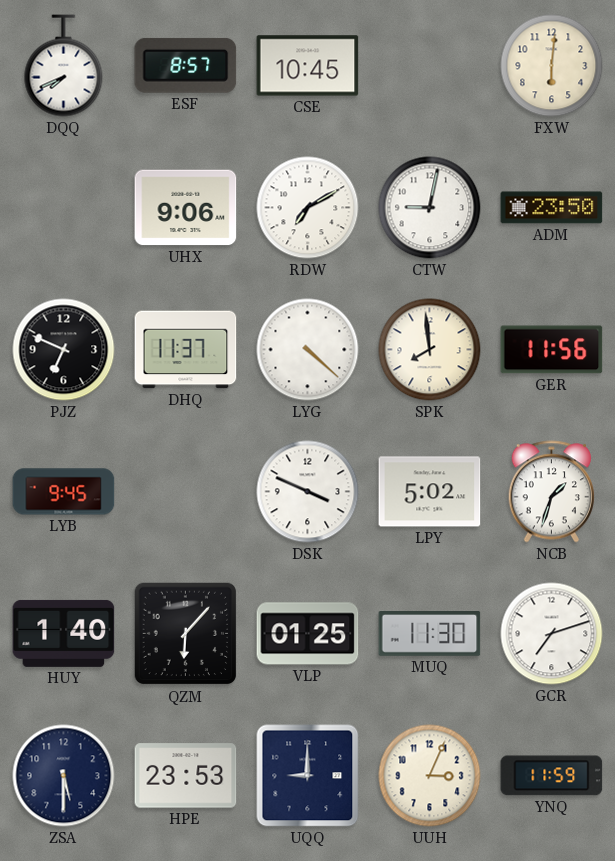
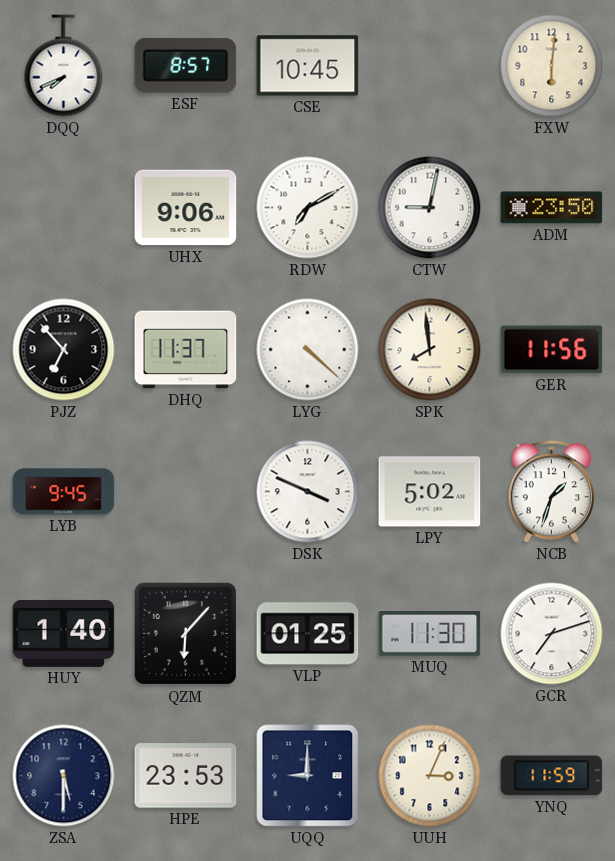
PJZ: 6:49 -> 6:53 (64, 350)
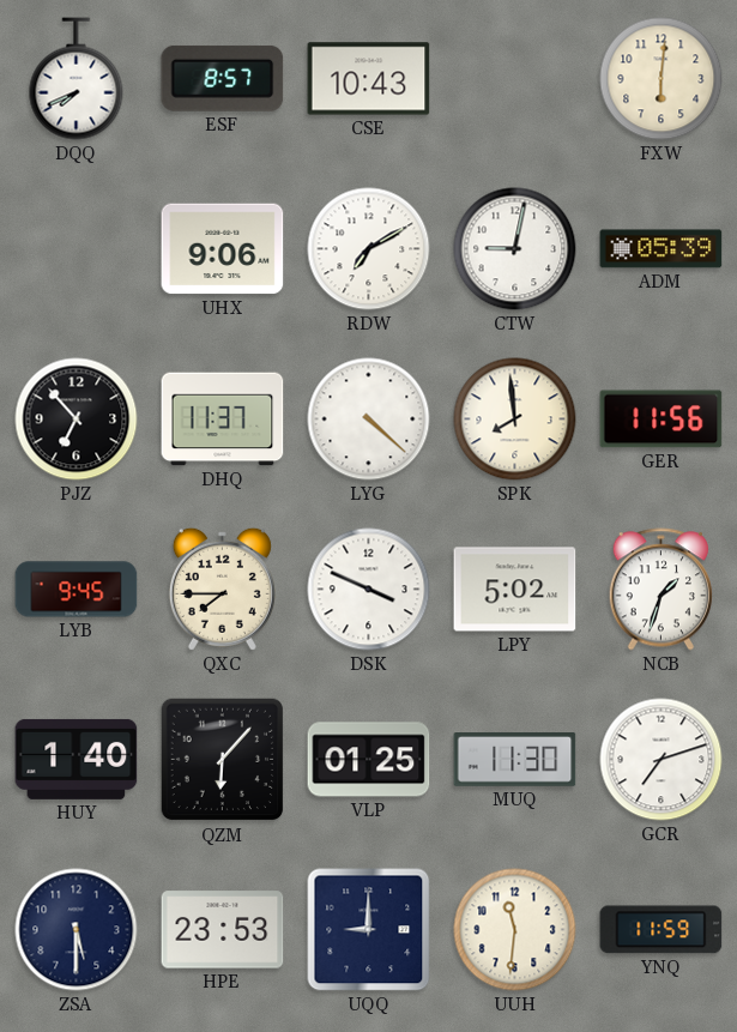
CSE: 10:45 -> 10:43 (369, 79)
ADM: 23:50 -> 05:39 (662, 249)
QXC: none -> 7:45 (222, 589)
UUH: 3:04 -> 11:31 (515, 930)
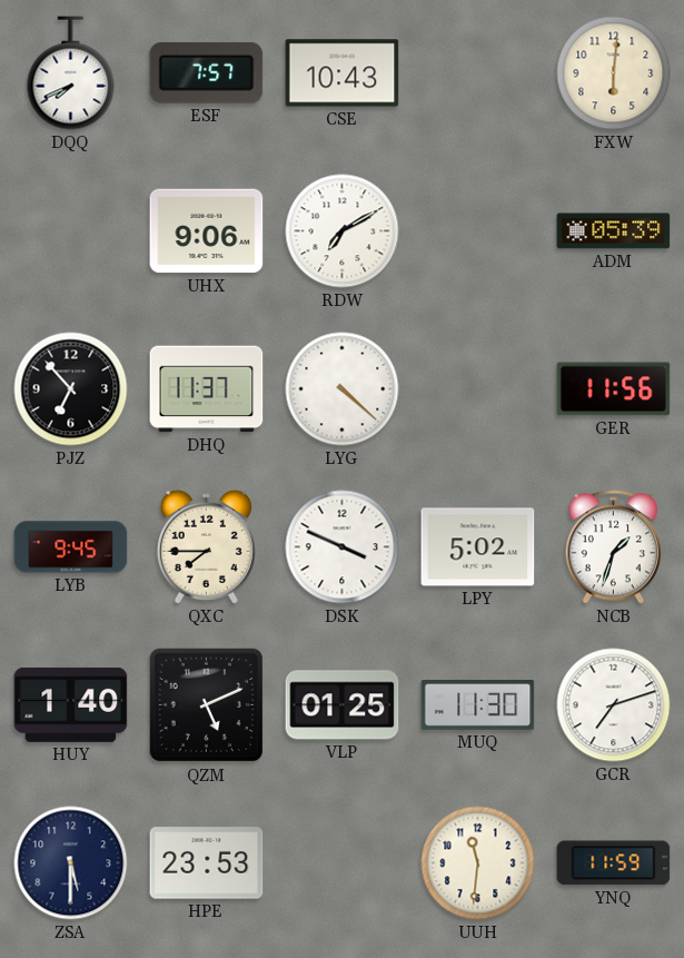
ESF: 8:57 -> 7:57 (207, 72)
CTW: 9:02 -> none (515, 249)
SPK: 7:59 -> none (515, 420)
QZM: 6:07 -> 5:11 (207, 705)
UQQ: 9:00 -> none (369, 930)
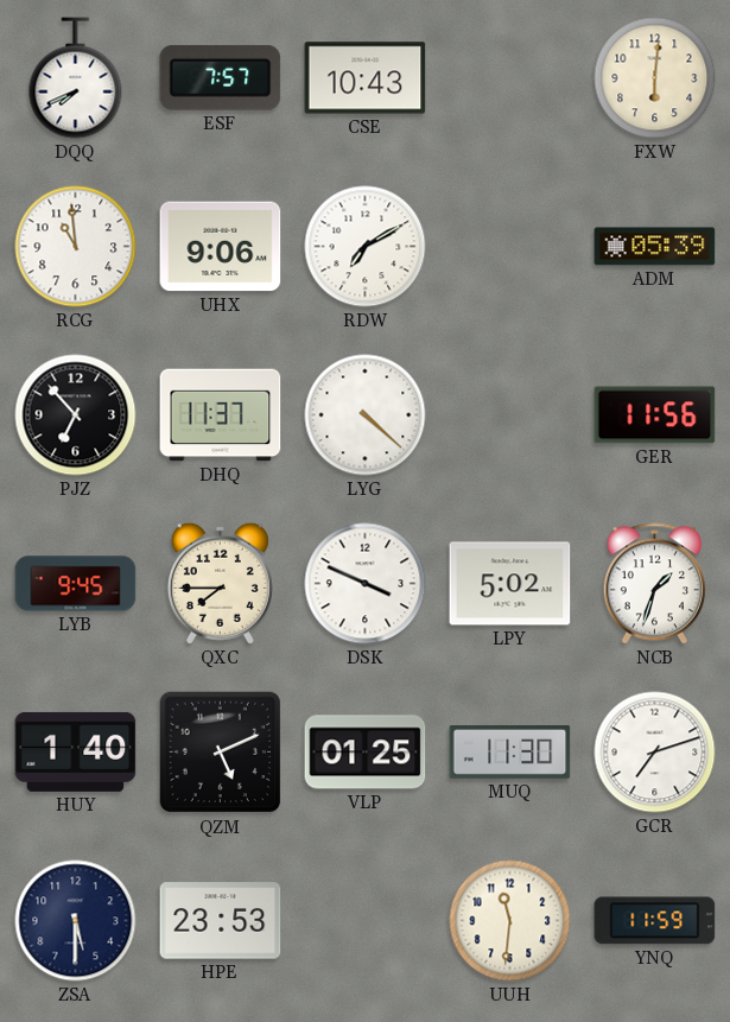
RCG: none -> 10:59 (76, 247)
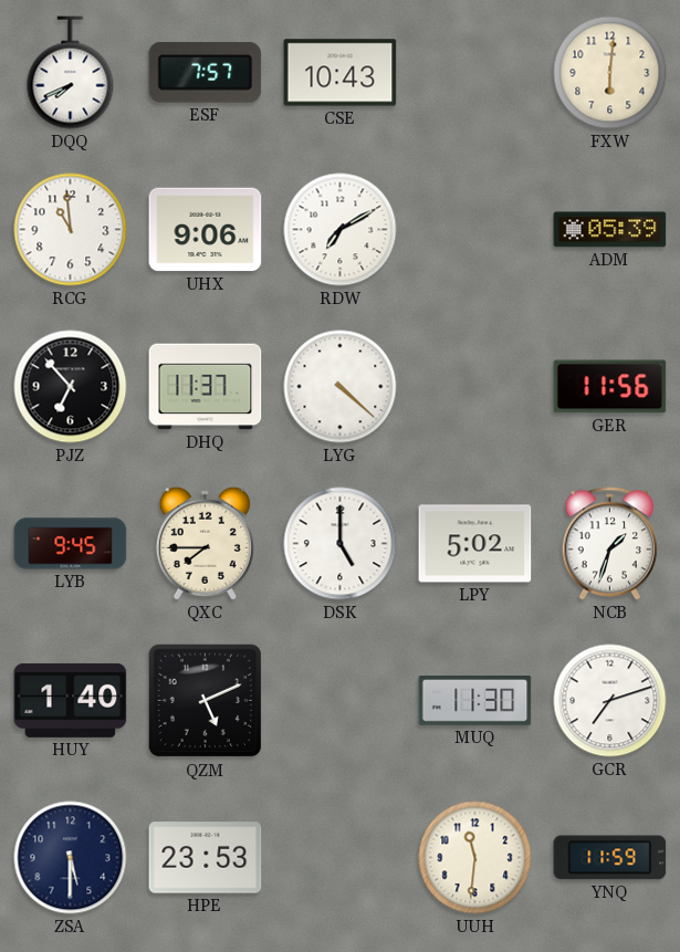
DSK: 3:49 -> 5:00 (341, 544)
VLP: 01:25 -> none (366, 753)
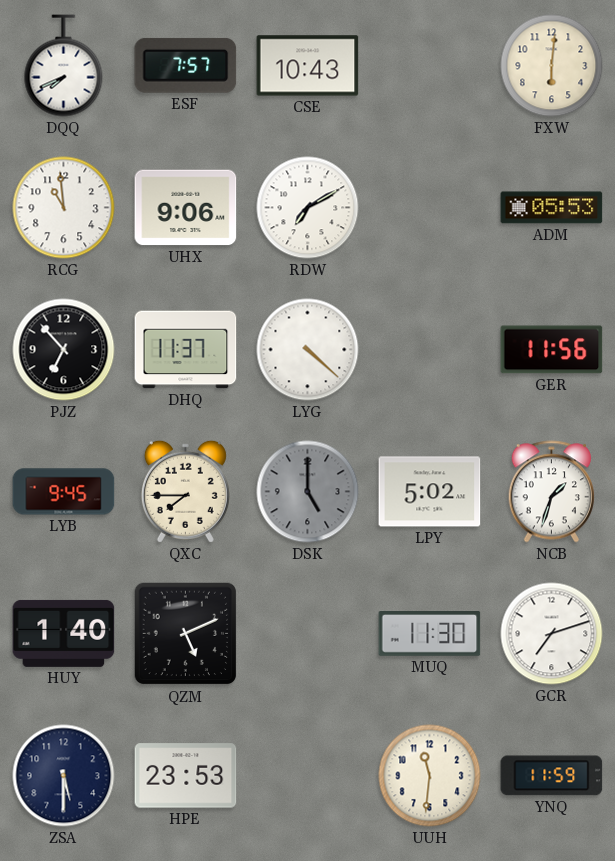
ADM: 05:39 -> 05:53 (552, 208)
DSK dial: white -> grey (308, 492)
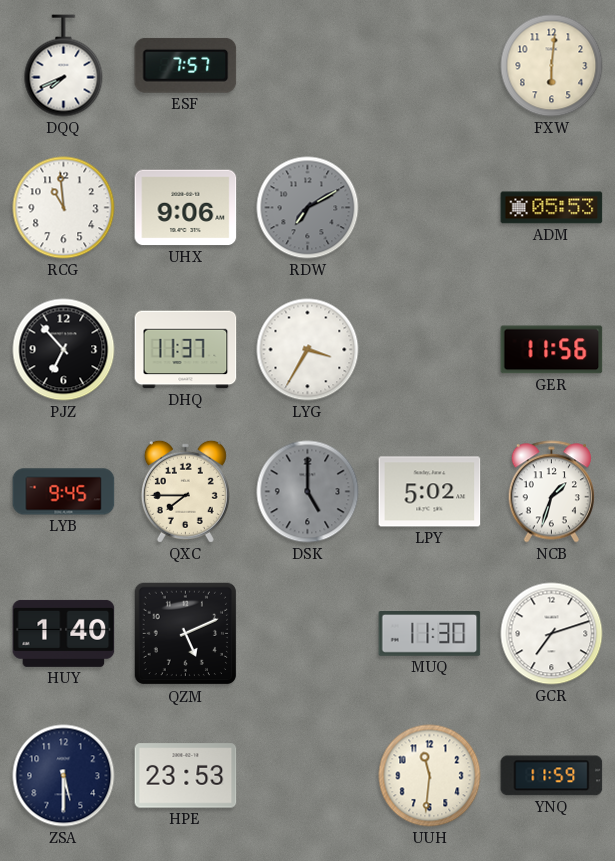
CSE: 10:43 -> none (308, 66)
RDW dial: white -> grey (308, 208)
LYG: 4:22 -> 3:35 (308, 350)
